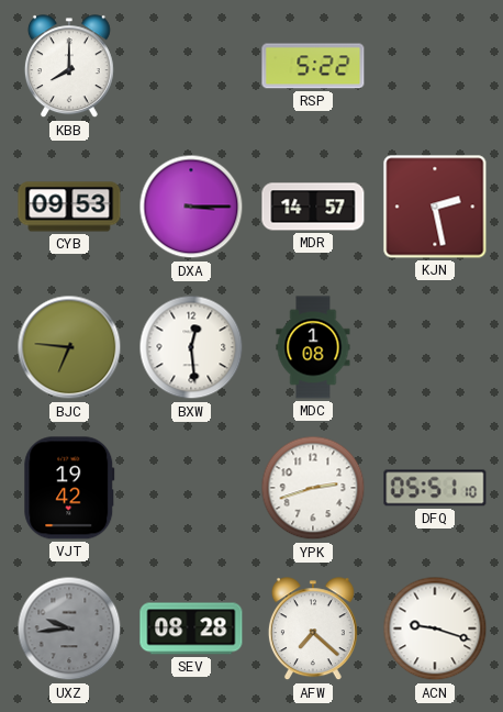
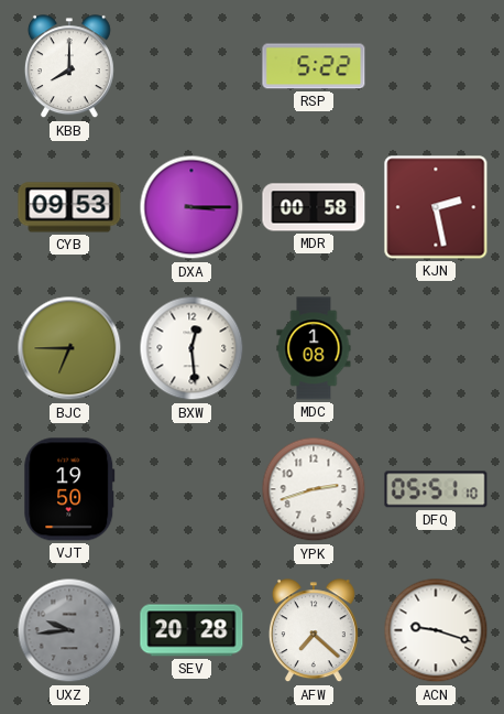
MDR: 14:57 -> 00:58 (314, 207)
BJC: 6:46 -> 6:45 (69, 348)
VJT: 19:42 -> 19:50 (69, 489)
SEV: 08:28 -> 20:28 (191, 630)
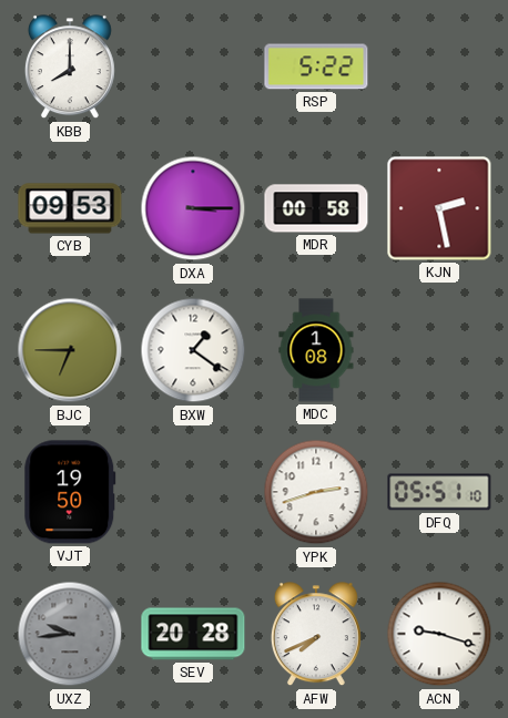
BXW: 12:29 -> 1:21 (193, 350)
AFW: 7:22 -> 7:41 (316, 635)
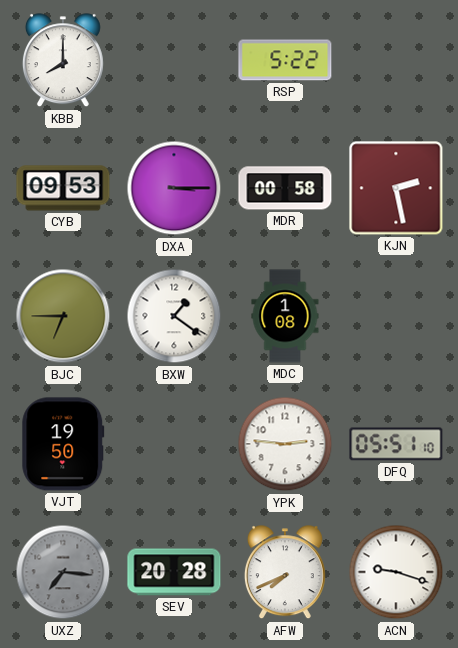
YPK: 2:42 -> 2:46 (285, 444)
UXZ: 9:44 -> 7:16 (63, 572)
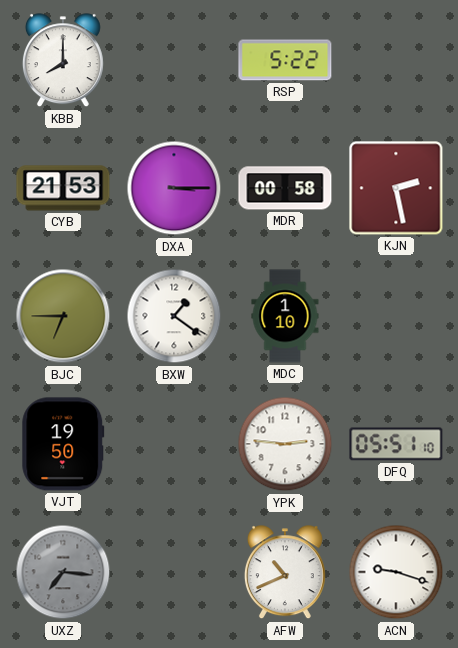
CYB: 09:53 -> 21:53 (63, 188)
MDC: 1:08 -> 1:10 (285, 316)
SEV: 20:28 -> none (174, 572)
AFW: 7:41 -> 10:41 (285, 573)
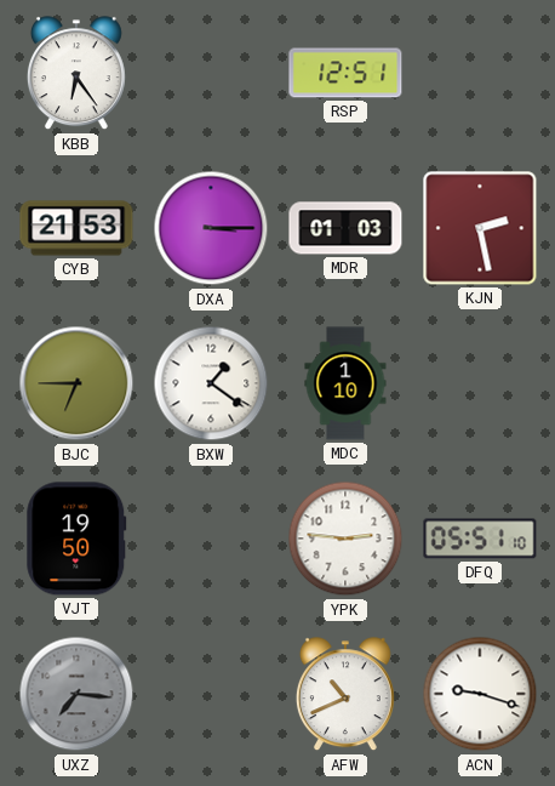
KBB: 8:00 -> 6:24 (76, 74)
RSP: 5:22 -> 12:51 (345, 73)
MDR: 00:58 -> 01:03 (345, 228)
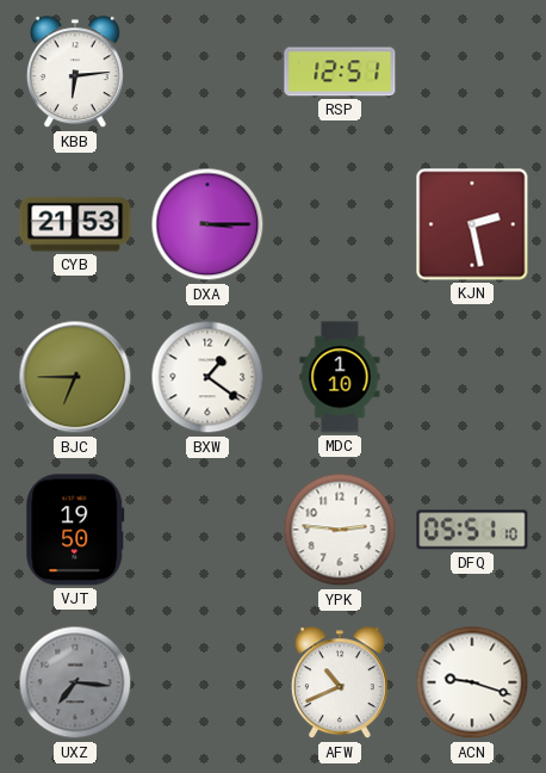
KBB: 6:24 -> 6:14 (75, 73)
MDR: 01:03 -> none (345, 228)
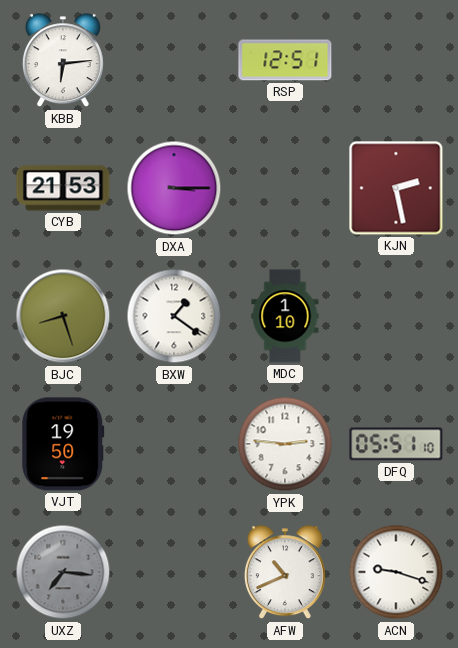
BJC: 6:45 -> 8:27 (63, 316)
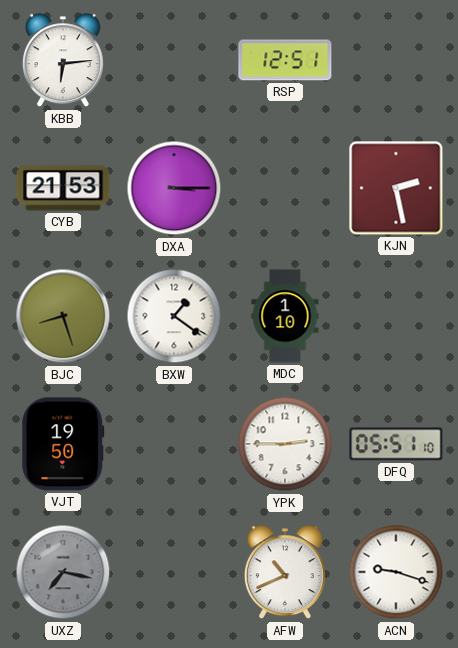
YPK: 2:46 -> 2:45 (285, 444)
UXZ: 7:16 -> 7:17 (63, 572)
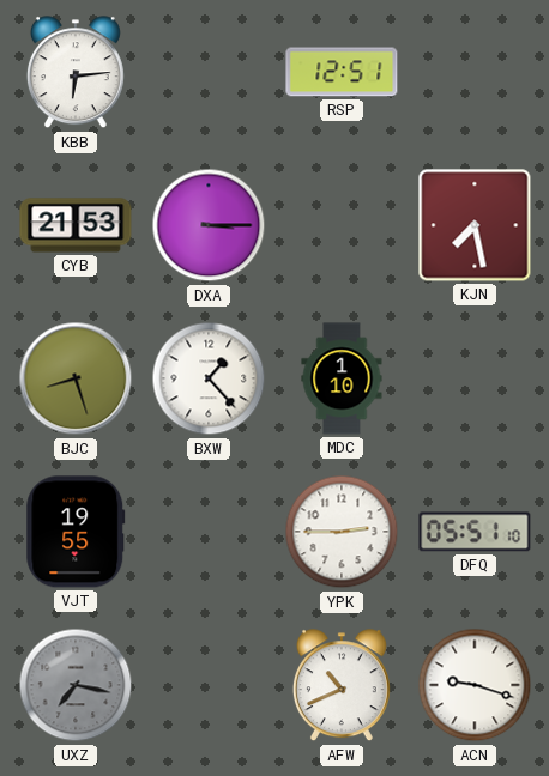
KJN: 2:28 -> 7:28 (475, 225)
BXW: 1:21 -> 1:23 (209, 378)
VJT: 19:50 -> 19:55 (76, 532)
